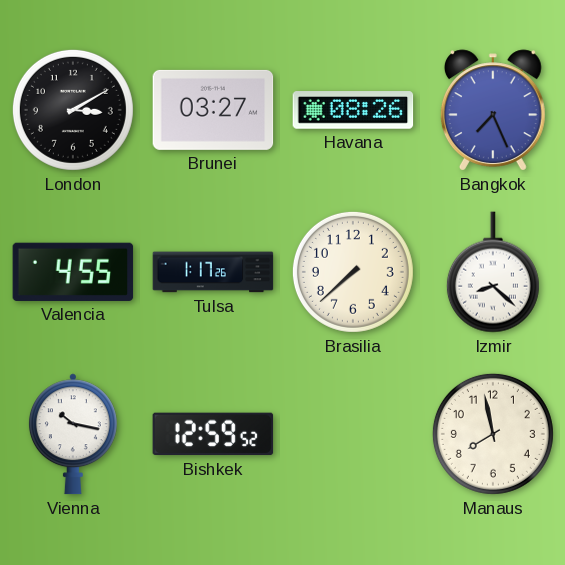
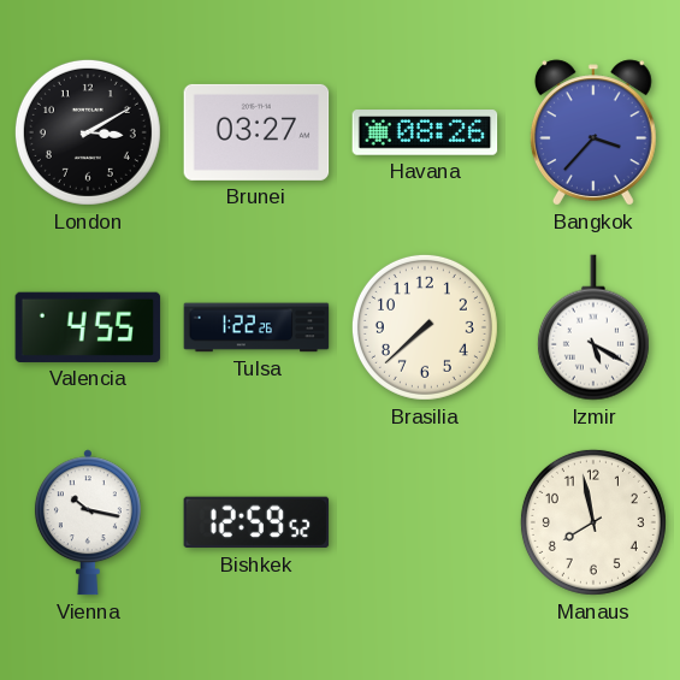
Bangkok: 7:26 -> 3:37 (593, 132)
Tulsa: 1:17 -> 1:22 (256, 327)
Izmir: 8:22 -> 5:20 (593, 327)
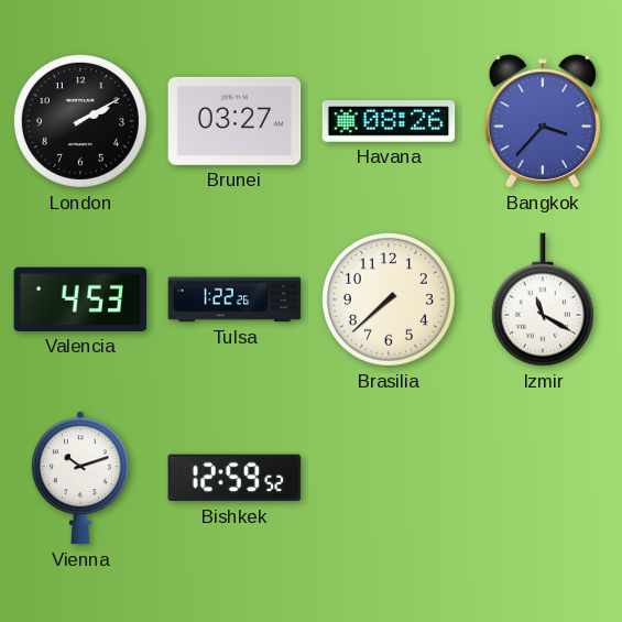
London: 3:10 -> 2:10 (80, 121)
Valencia: 4:55 -> 4:53 (80, 299)
Izmir: 5:20 -> 11:20 (543, 299)
Vienna: 10:17 -> 10:12 (80, 478)
Manaus: 7:58 -> none (593, 522)
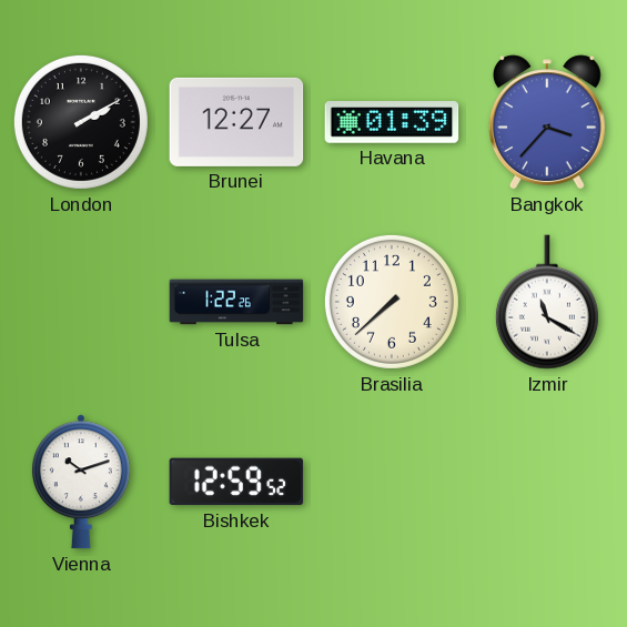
Brunei: 03:27 -> 12:27 (236, 122)
Havana: 08:26 -> 01:39 (392, 122)
Valencia: 4:53 -> none (80, 299)
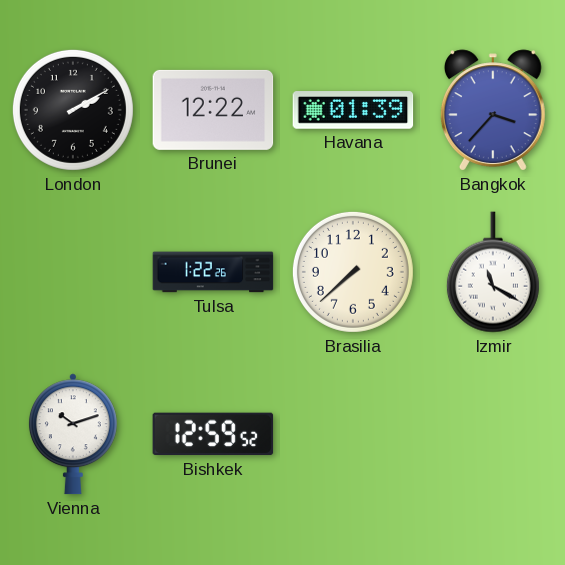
Brunei: 12:27 -> 12:22 (213, 110)
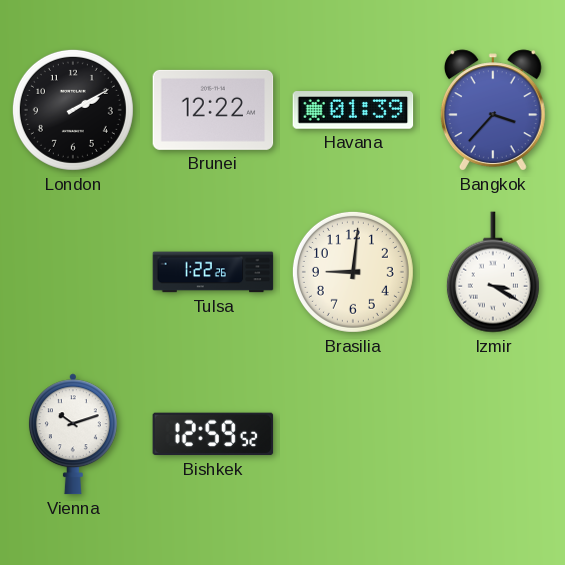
Brasilia: 7:38 -> 9:01 (353, 272)
Izmir: 11:20 -> 3:20 (493, 272)
